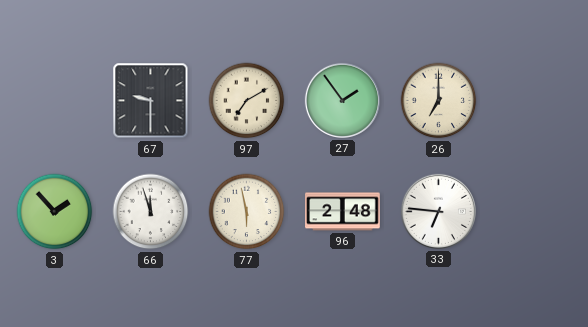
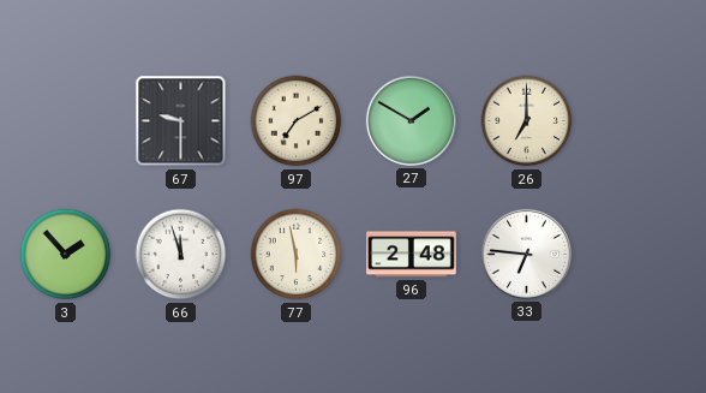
27: 1:54 -> 1:50 (411, 120)
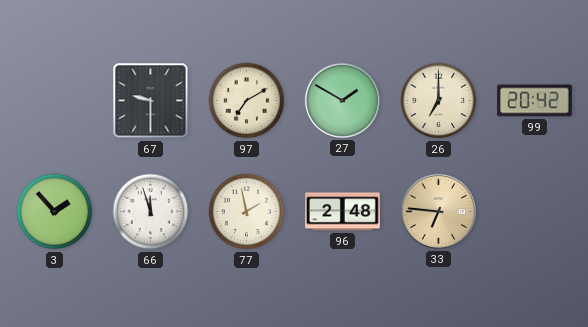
99: none -> 20:42 (535, 101)
77: 5:58 -> 1:58 (247, 212)
33 dial: white -> champagne (438, 211)
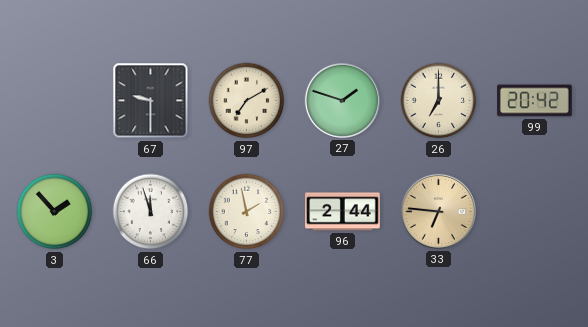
27: 1:50 -> 1:48 (342, 100)
96: 2:48 -> 2:44 (343, 212)
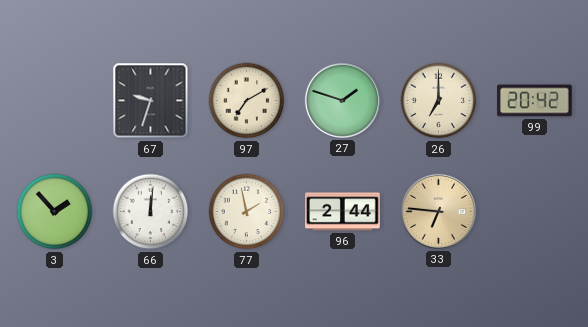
67: 9:30 -> 9:33 (151, 101)
66: 11:57 -> 12:01 (151, 212)
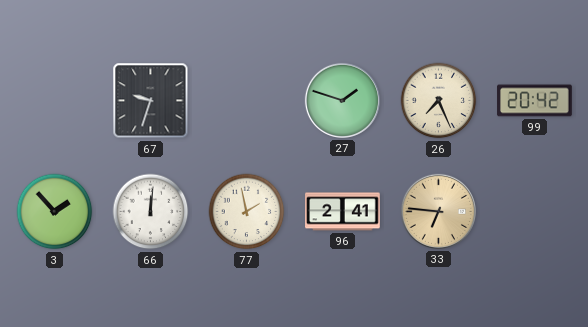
97: 7:10 -> none (247, 101)
26: 7:00 -> 7:26 (439, 101)
96: 2:44 -> 2:41 (343, 212)
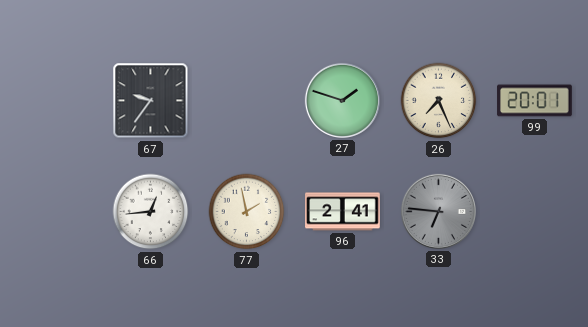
67: 9:33 -> 9:36 (151, 101)
99: 20:42 -> 20:01 (535, 101)
3: 1:53 -> none (55, 212)
66: 12:01 -> 12:44 (151, 212)
33 dial: champagne -> grey (438, 211)
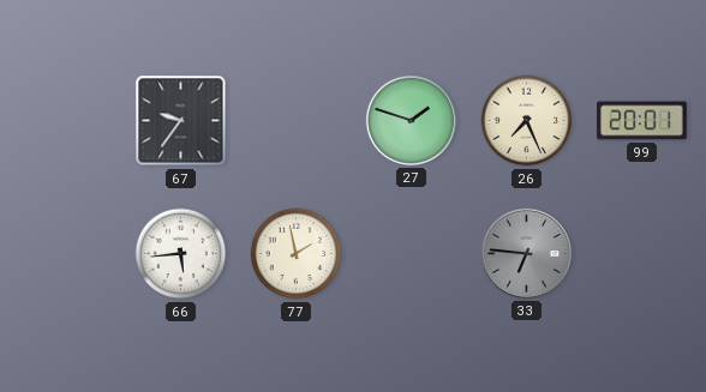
66: 12:44 -> 5:44 (181, 254)
96: 2:41 -> none (343, 212)
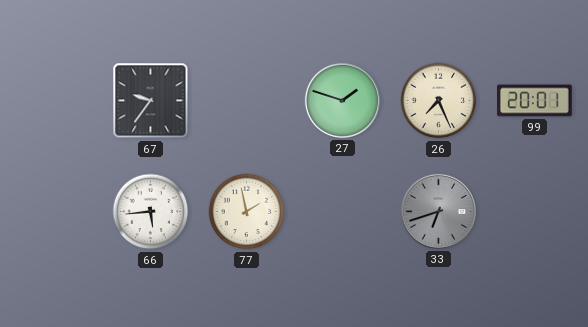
33: 6:46 -> 6:42 (438, 211)
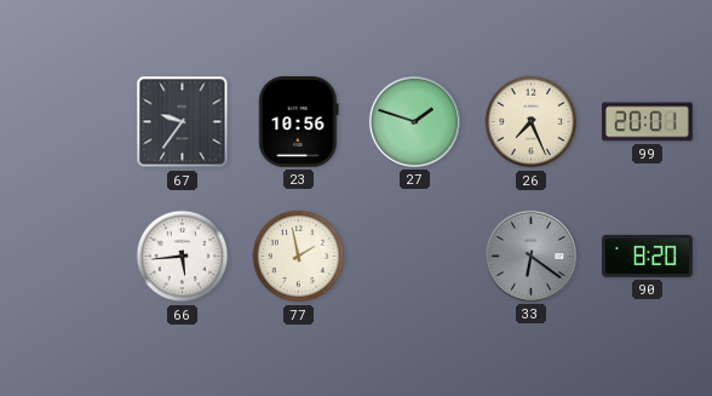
23: none -> 10:56 (299, 122)
33: 6:42 -> 6:21 (530, 256)
90: none -> 8:20 (648, 256)
